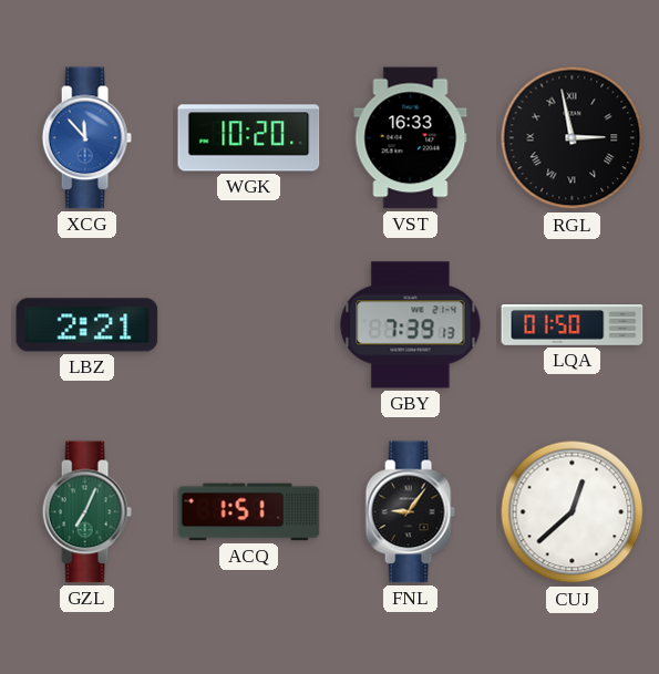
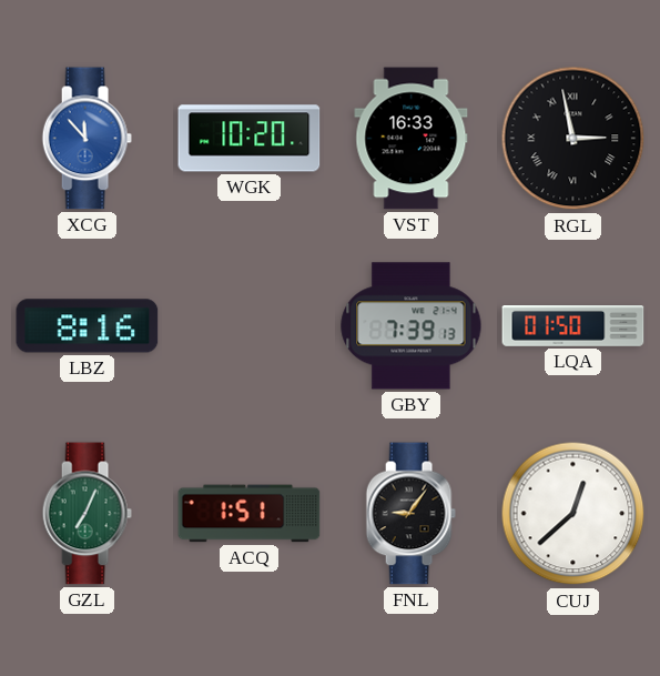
LBZ: 2:21 -> 8:16 (88, 326)
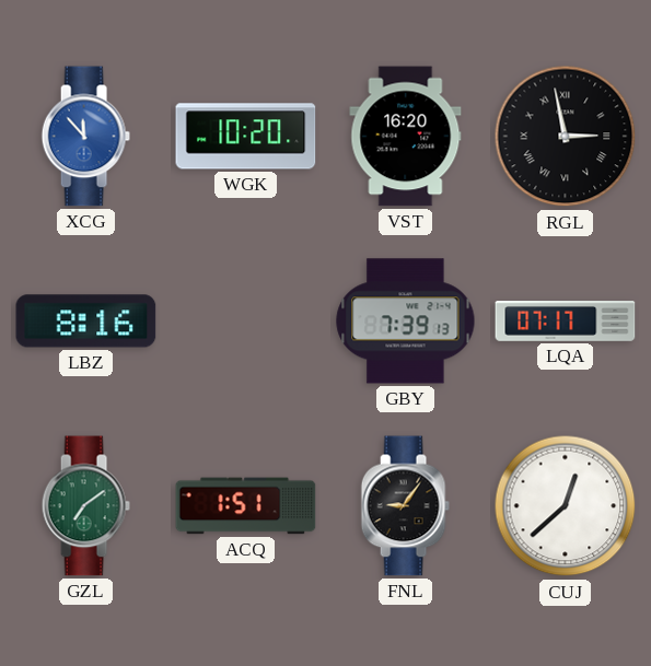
VST: 16:33 -> 16:20 (406, 137)
LQA: 01:50 -> 07:17 (566, 322)
GZL: 7:04 -> 7:09 (85, 506)
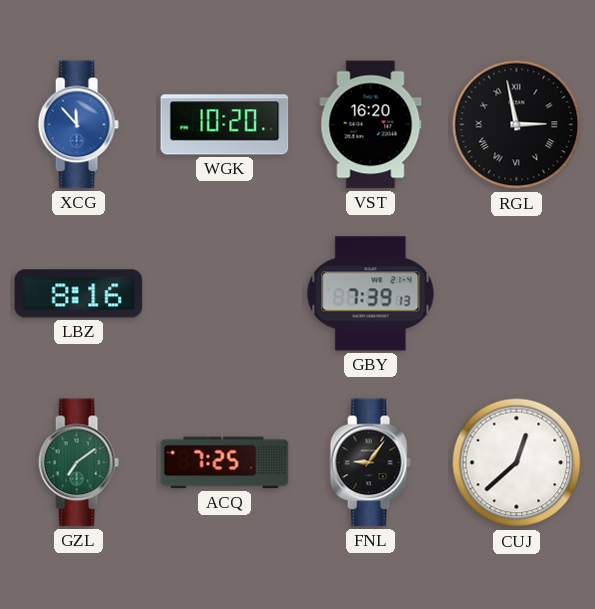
LQA: 07:17 -> none (566, 322)
ACQ: 1:51 -> 7:25 (225, 463)
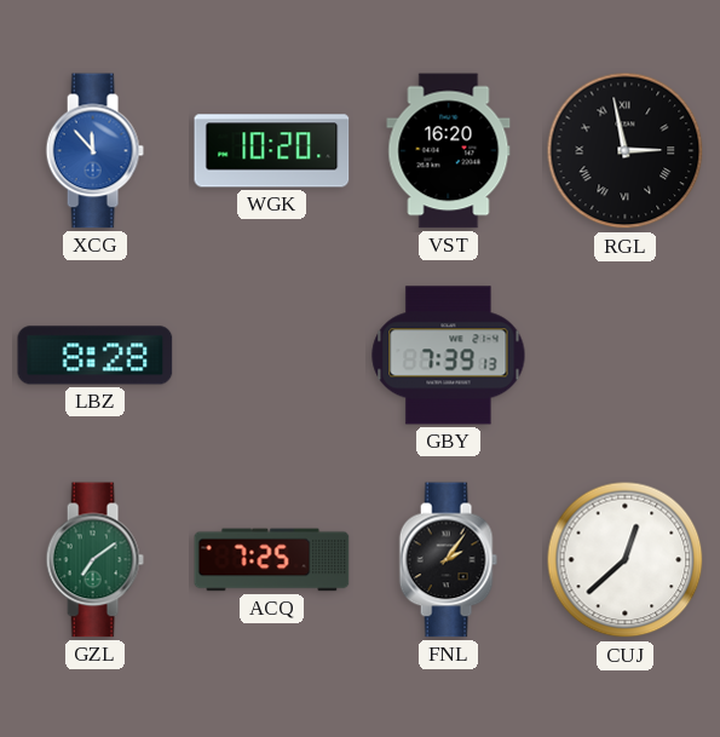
LBZ: 8:16 -> 8:28 (96, 356)
FNL: 9:06 -> 2:06 (448, 560)
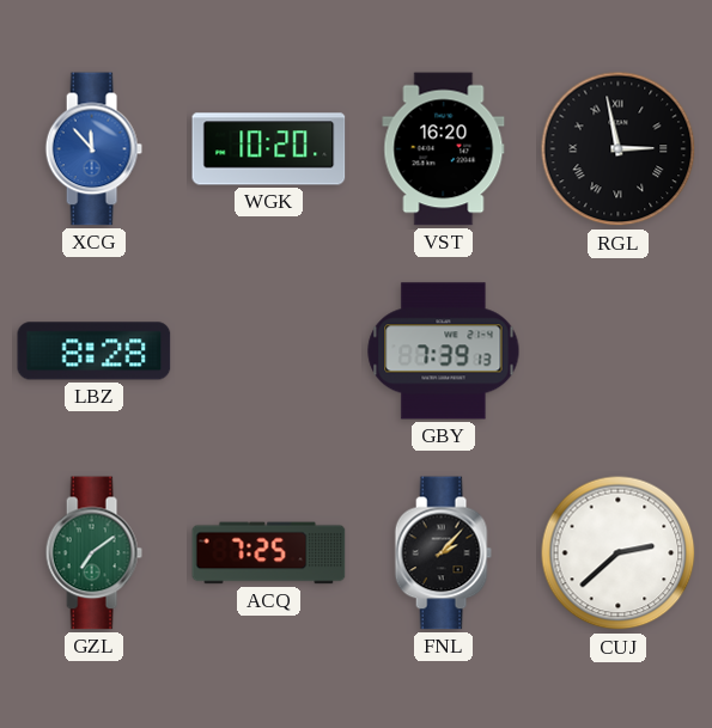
FNL: 2:06 -> 2:07 (443, 553)
CUJ: 12:38 -> 2:38 (619, 553)
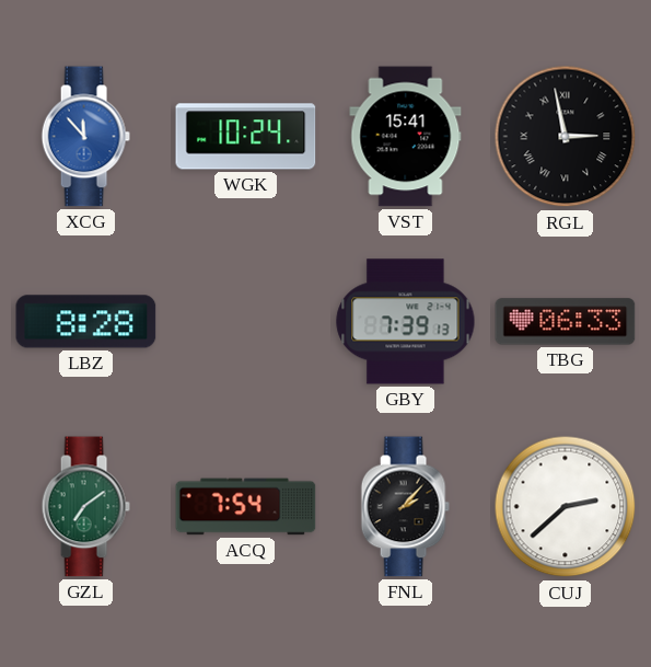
WGK: 10:20 -> 10:24 (246, 137)
VST: 16:20 -> 15:41 (406, 137)
TBG: none -> 06:33 (566, 322)
ACQ: 7:25 -> 7:54 (246, 507)
